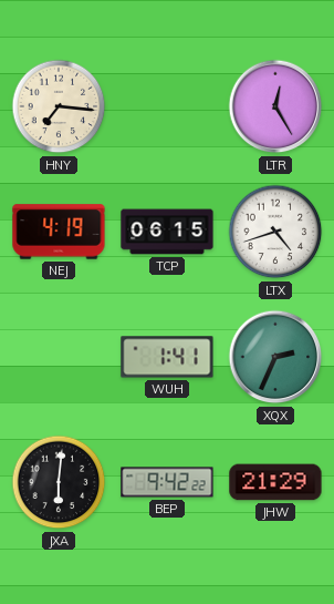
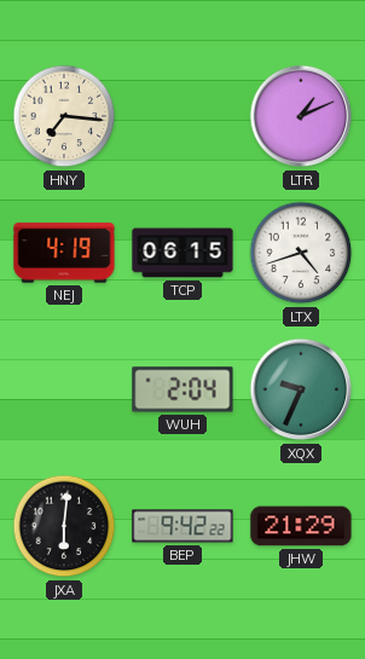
LTR: 12:25 -> 1:11 (301, 116)
WUH: 1:41 -> 2:04 (182, 389)
XQX: 2:34 -> 9:34 (301, 389)
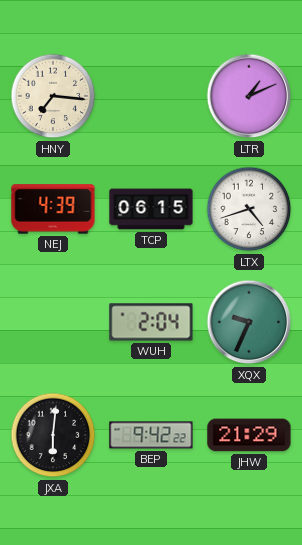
NEJ: 4:19 -> 4:39 (53, 209)
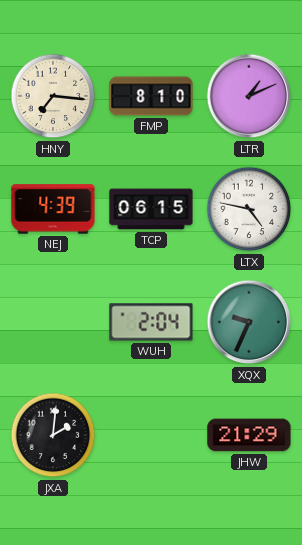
FMP: none -> 8:10 (151, 96)
LTX: 4:42 -> 4:47 (249, 209)
JXA: 6:01 -> 2:01 (53, 435)
BEP: 9:42 -> none (151, 435)
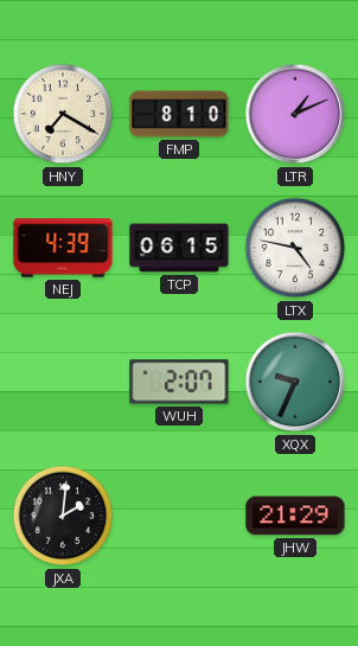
HNY: 7:16 -> 7:20 (63, 114)
WUH: 2:04 -> 2:07 (179, 382)
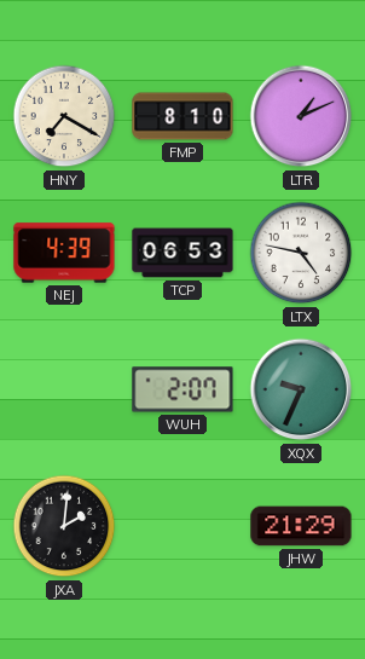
TCP: 06:15 -> 06:53 (182, 253)
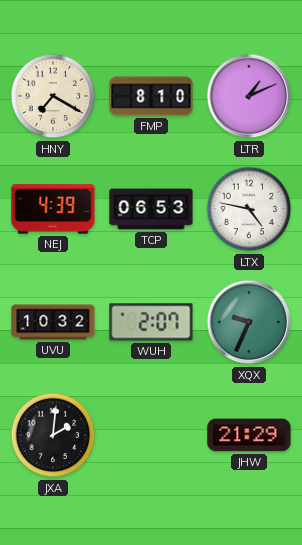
UVU: none -> 10:32 (53, 322)
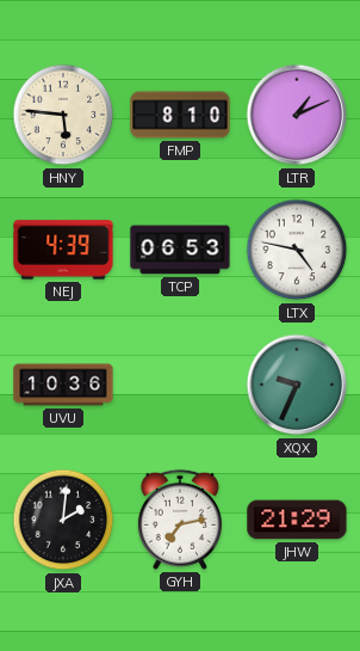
HNY: 7:20 -> 5:46 (63, 115)
UVU: 10:32 -> 10:36 (63, 385)
WUH: 2:07 -> none (151, 322)
GYH: none -> 7:13 (180, 520)
